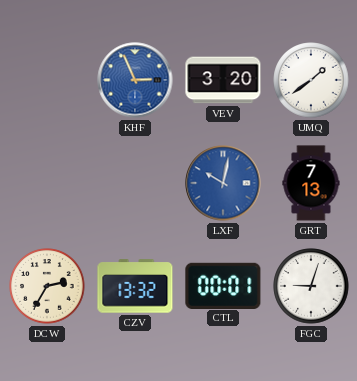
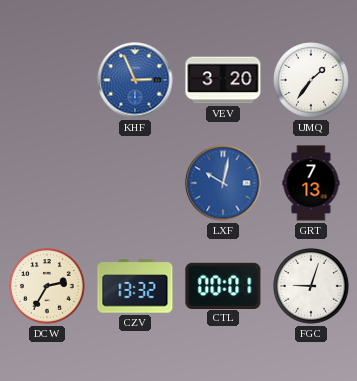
UMQ: 1:39 -> 1:36 (311, 80)
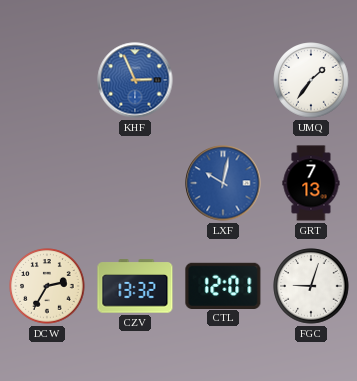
VEV: 3:20 -> none (223, 80)
CTL: 00:01 -> 12:01 (223, 285)
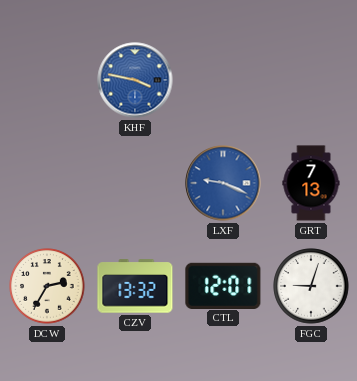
KHF: 2:56 -> 3:47 (135, 80)
UMQ: 1:36 -> none (311, 80)
LXF: 10:02 -> 9:19 (223, 183)
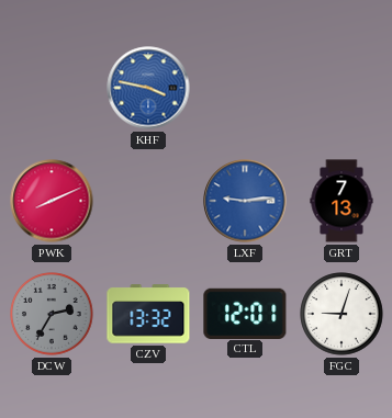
PWK: none -> 8:11 (52, 201)
LXF: 9:19 -> 9:14 (245, 201)
DCW dial: cream -> grey (52, 314)
